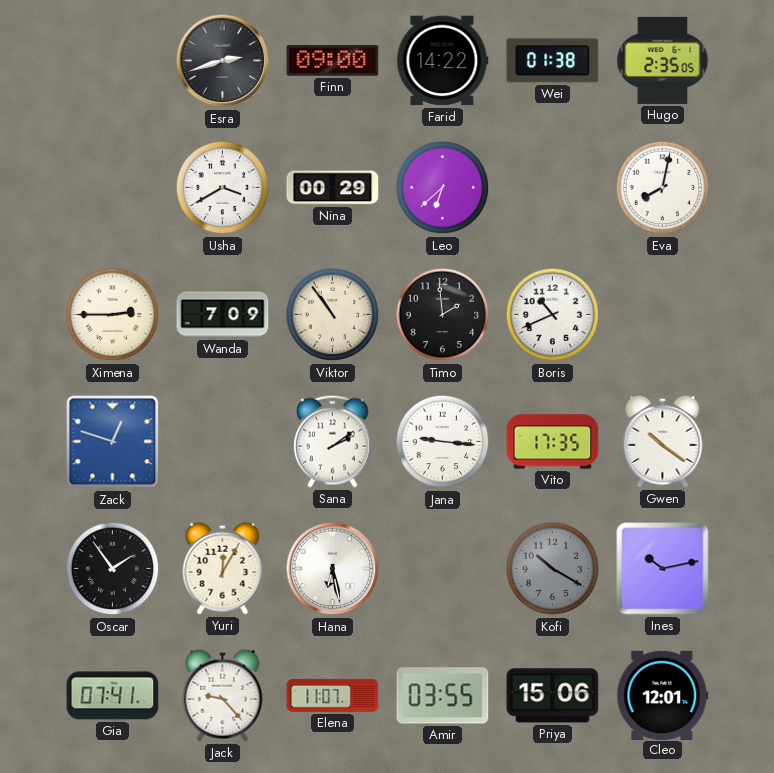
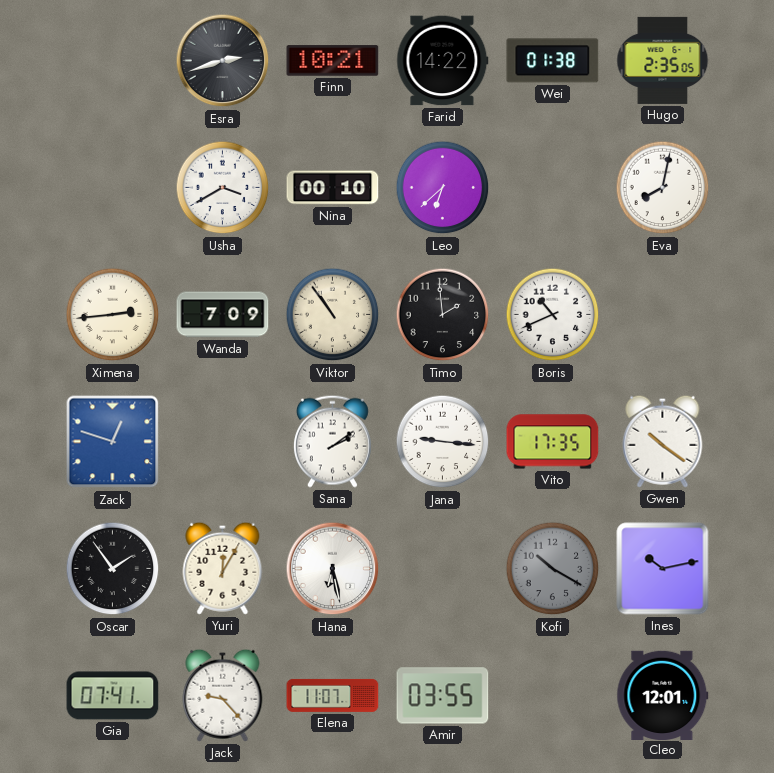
Finn: 09:00 -> 10:21 (333, 61)
Nina: 00:29 -> 00:10 (333, 188)
Ximena: 2:45 -> 2:44 (113, 315)
Priya: 15:06 -> none (553, 696)
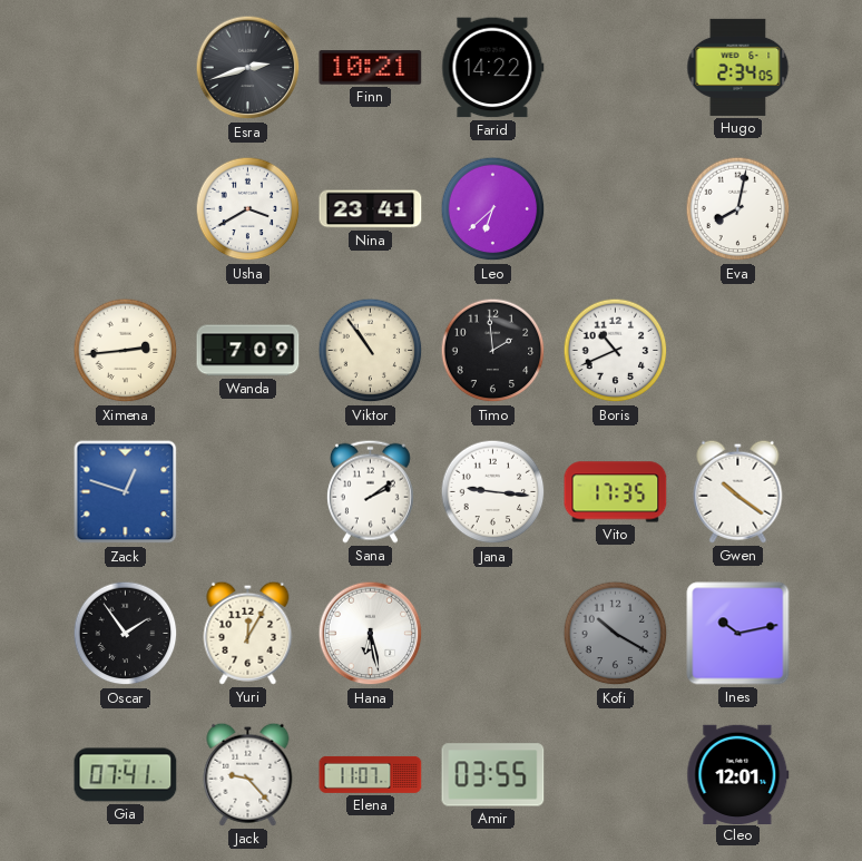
Wei: 01:38 -> none (553, 61)
Hugo: 2:35 -> 2:34 (738, 67)
Nina: 00:10 -> 23:41 (371, 209)
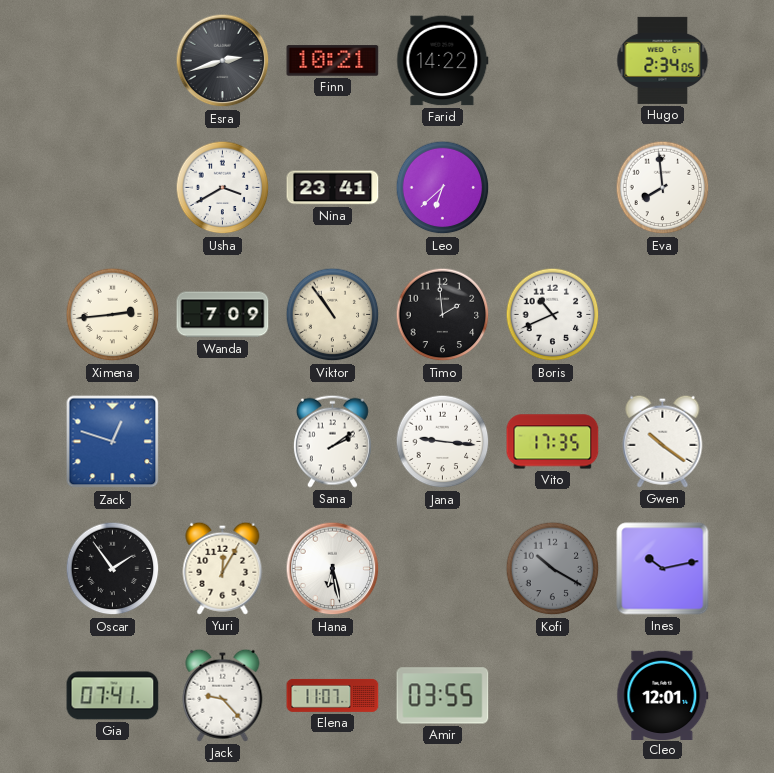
Eva: 8:02 -> 7:59 (663, 188)
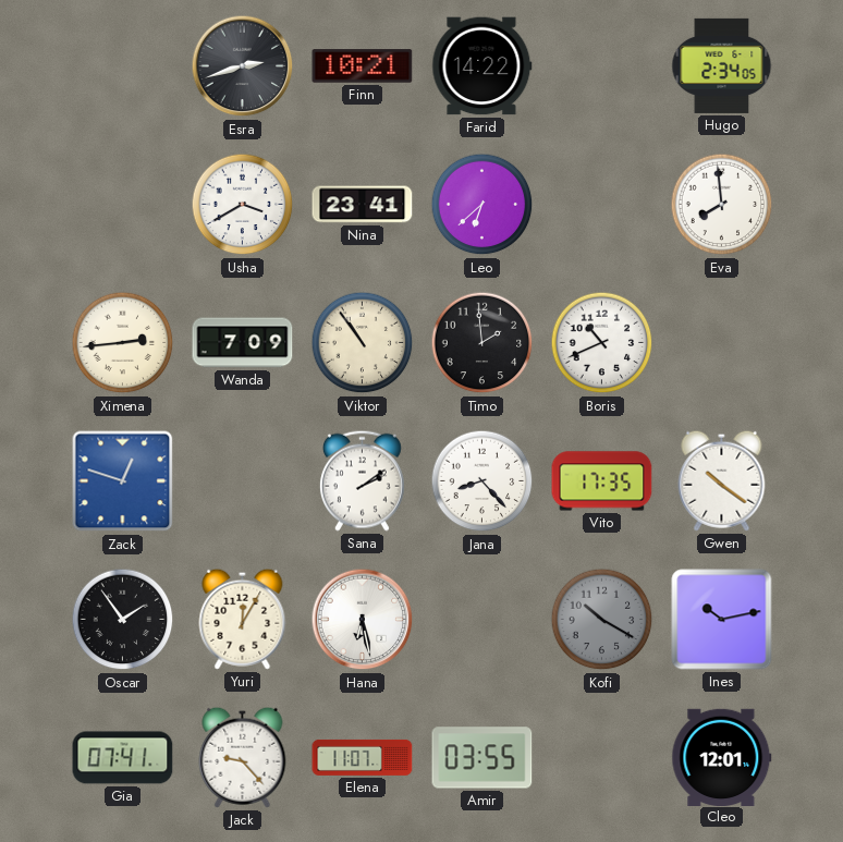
Jana: 9:16 -> 8:23 (482, 481)
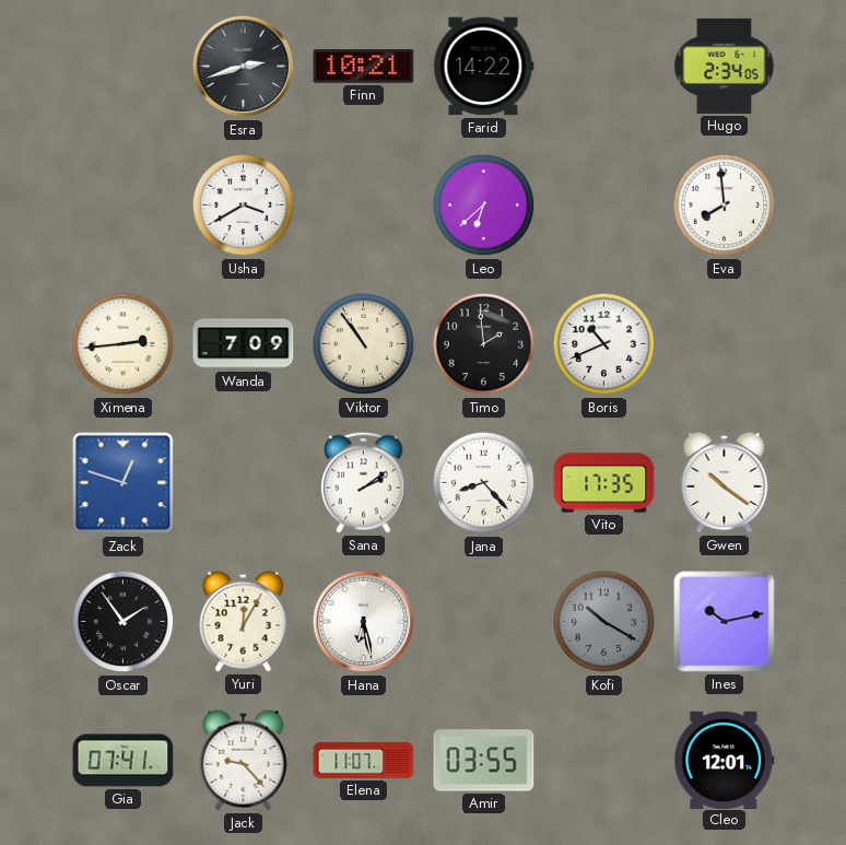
Nina: 23:41 -> none (363, 205)
